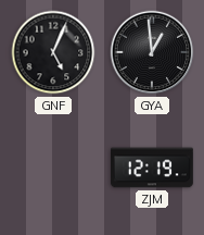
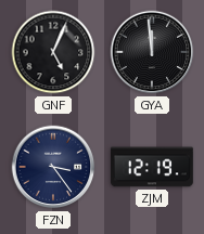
GYA: 12:59 -> 11:59 (152, 52)
FZN: none -> 3:24 (53, 167)
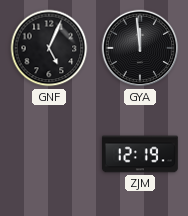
FZN: 3:24 -> none (53, 167)
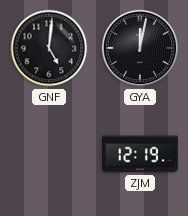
GNF: 5:04 -> 5:01 (49, 48)
GYA: 11:59 -> 12:02 (140, 48)
